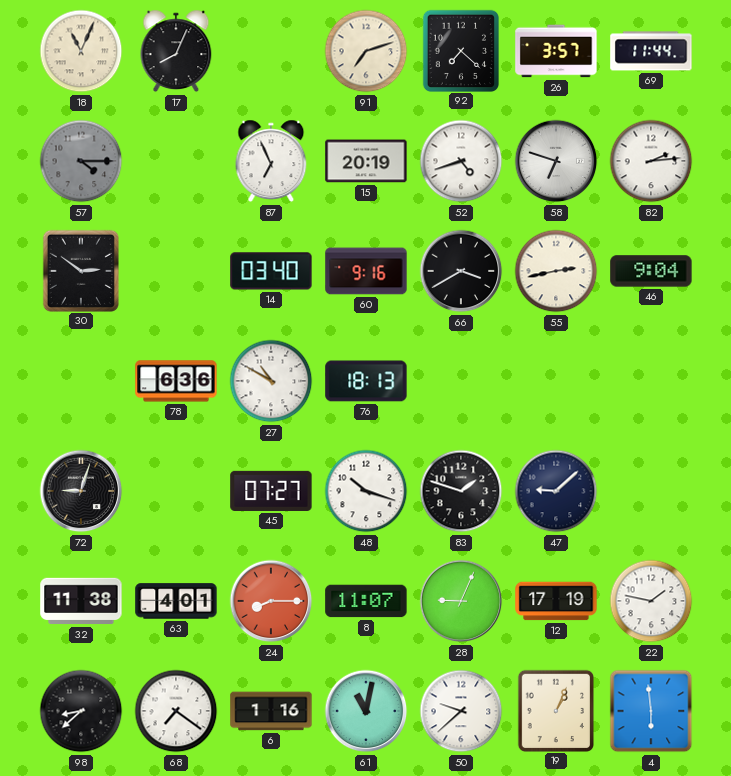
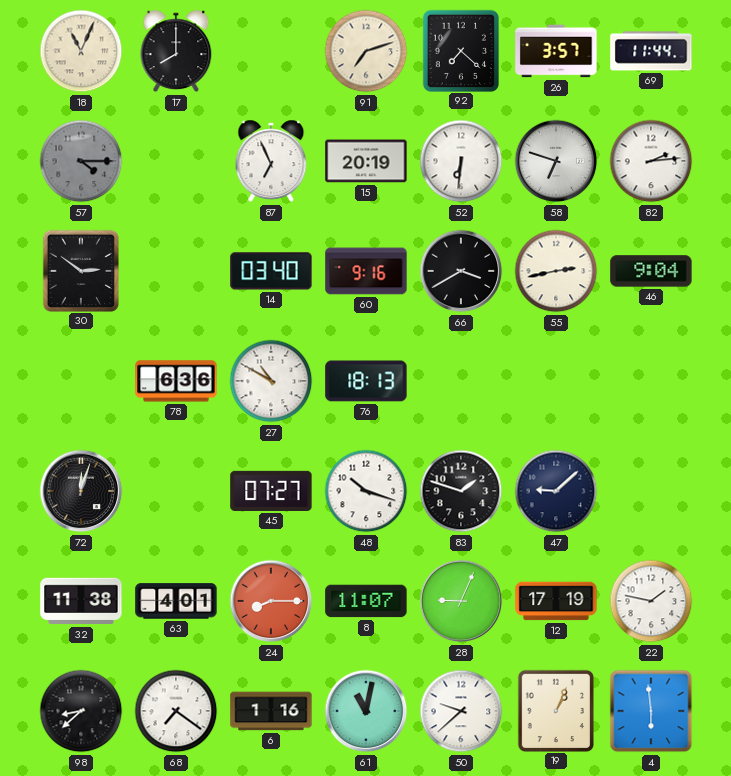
17: 8:04 -> 8:00 (176, 51)
52: 4:42 -> 6:31 (461, 161)
72: 9:03 -> 12:03 (81, 491)
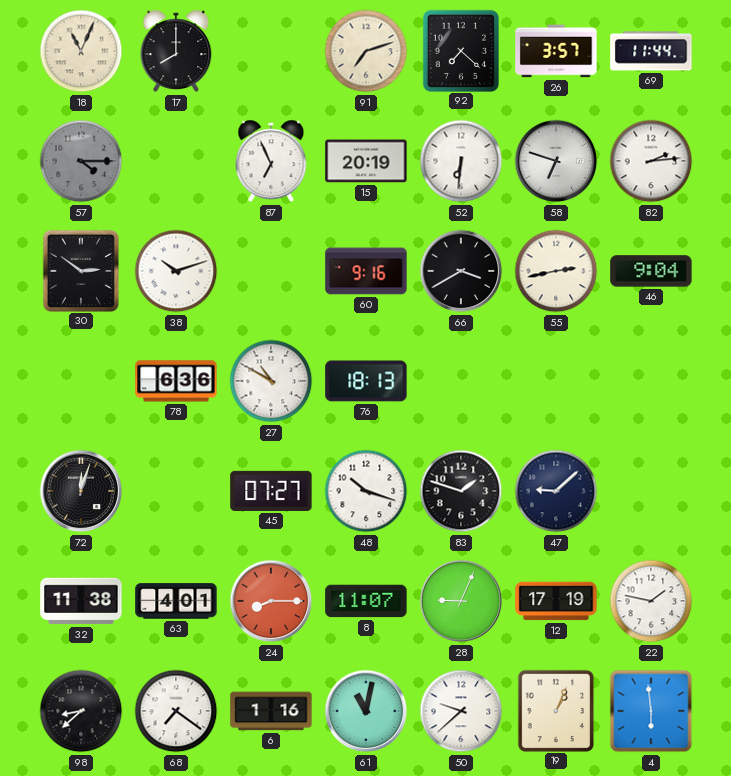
38: none -> 10:12 (176, 271)
14: 03:40 -> none (271, 271)
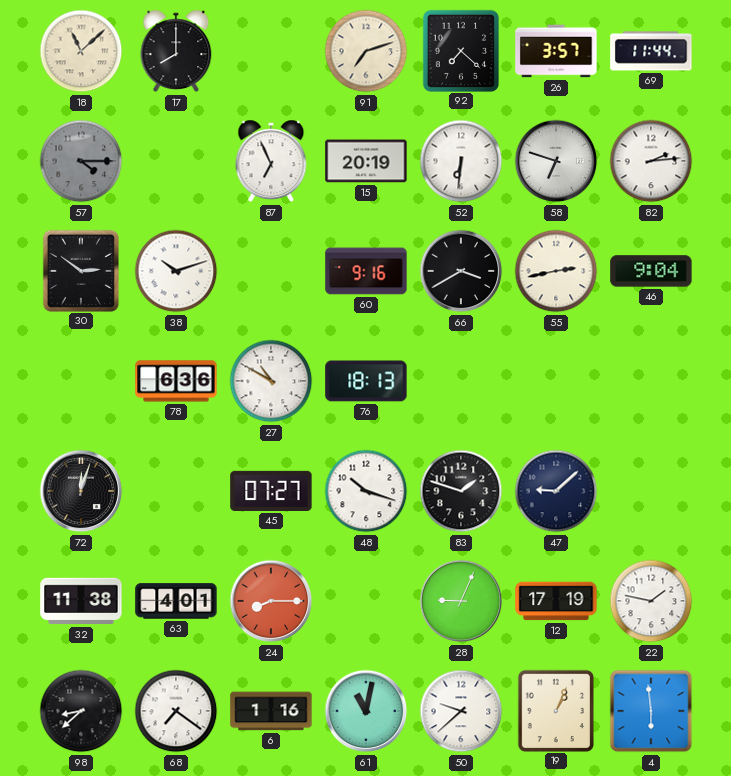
18: 11:04 -> 11:08 (81, 51)
8: 11:07 -> none (366, 601)
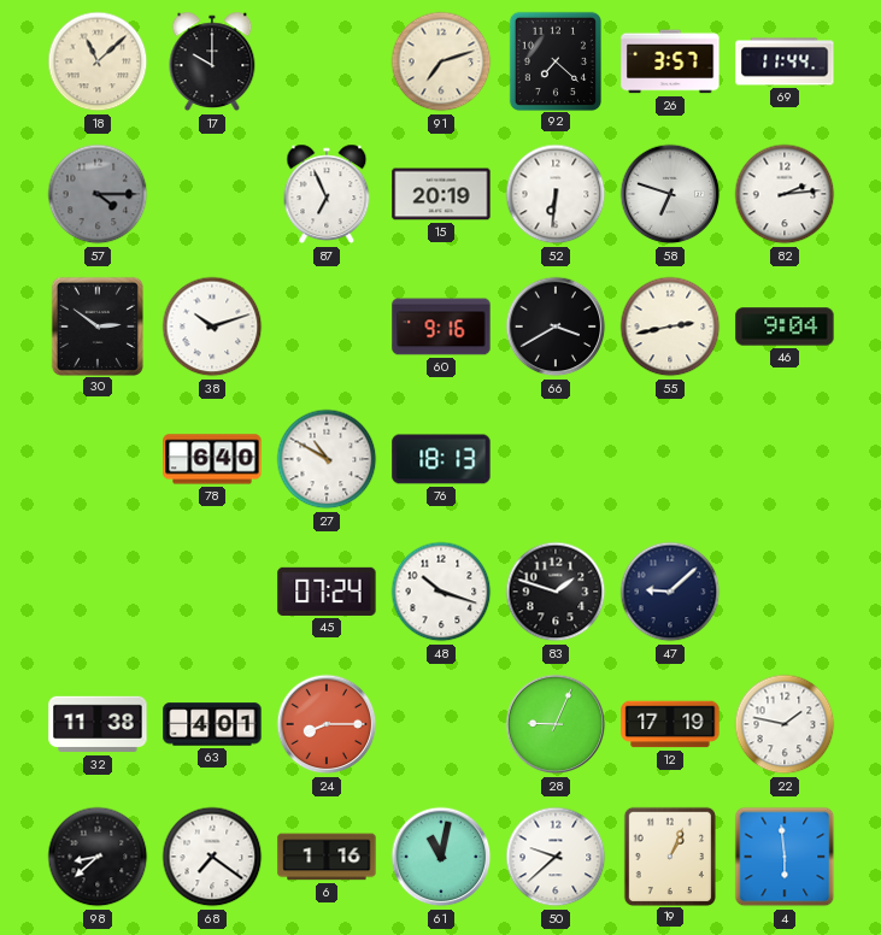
17: 8:00 -> 10:00 (212, 61)
78: 6:36 -> 6:40 (212, 459)
72: 12:03 -> none (81, 491)
45: 07:27 -> 07:24 (327, 592)
